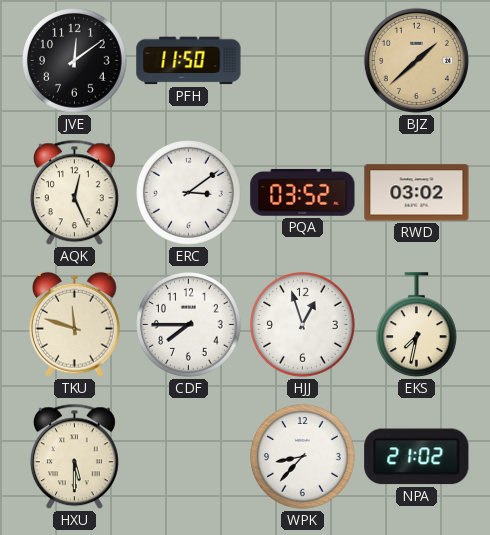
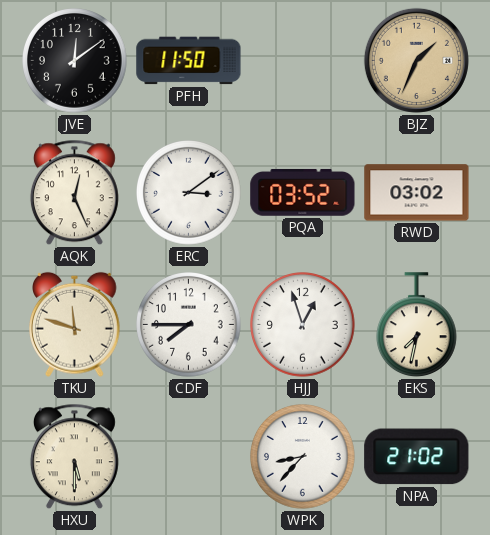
BJZ: 1:38 -> 1:34 (416, 60)
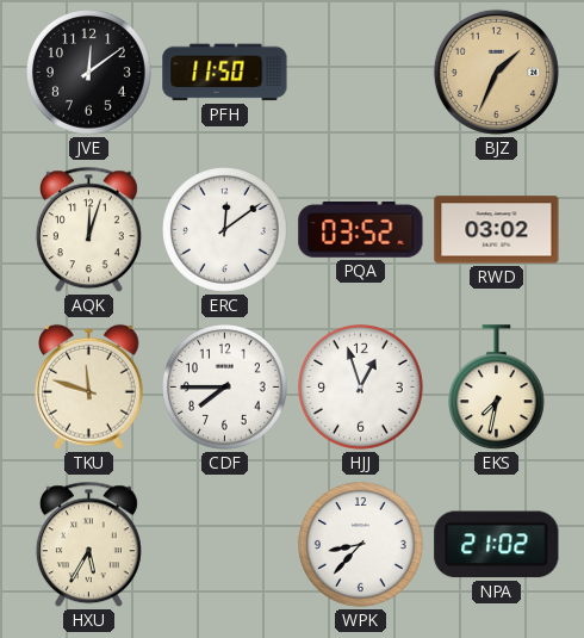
AQK: 12:26 -> 12:03 (88, 230)
ERC: 3:09 -> 12:09 (225, 230)
HXU: 5:30 -> 5:35 (88, 545)
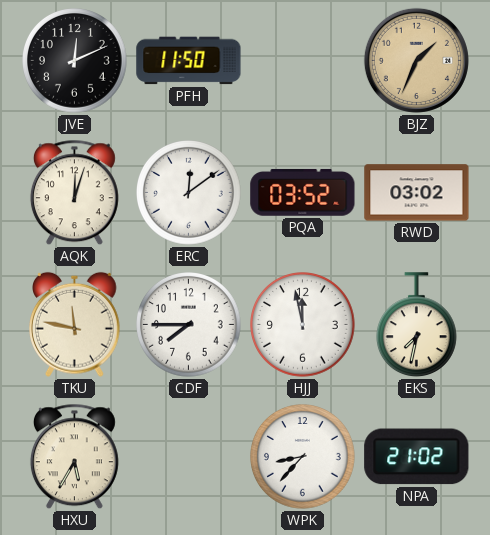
JVE: 12:09 -> 12:11 (75, 61)
TKU: 11:48 -> 11:47 (75, 324)
HJJ: 12:57 -> 11:58 (303, 325)
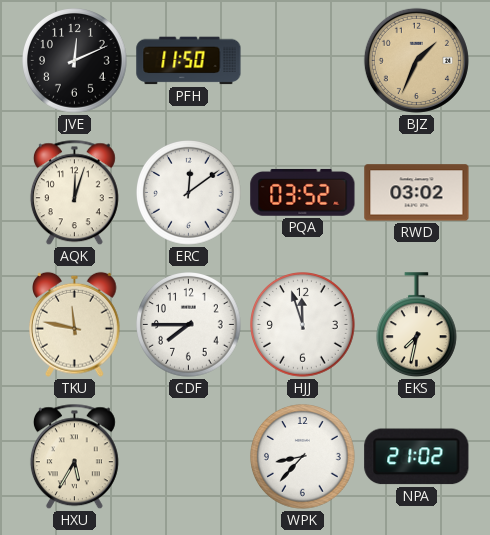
HJJ: 11:58 -> 11:57 (303, 325)
